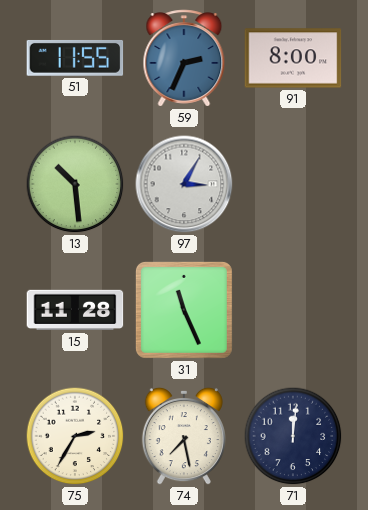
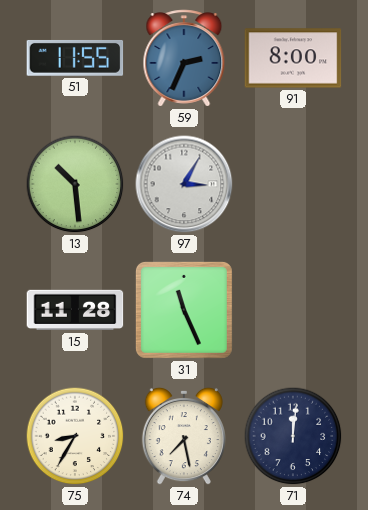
75: 2:35 -> 8:35 (75, 436)
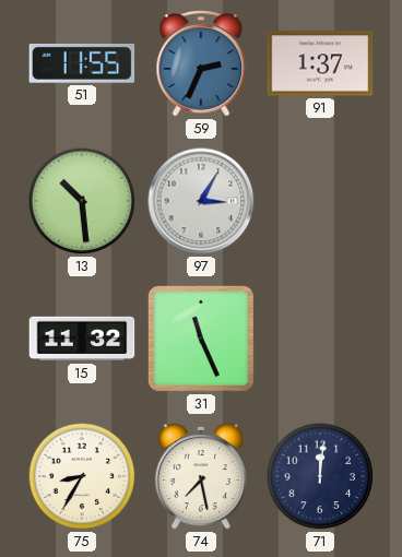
91: 8:00 -> 1:37 (320, 63)
15: 11:28 -> 11:32 (82, 339)
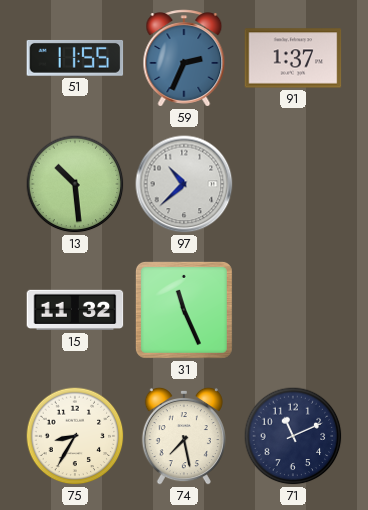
97: 3:05 -> 10:38 (184, 184)
71: 12:01 -> 11:11 (293, 436)
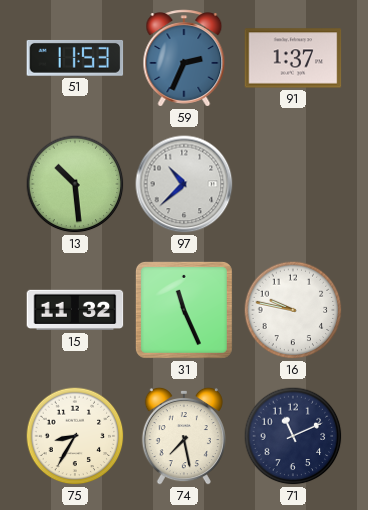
51: 11:55 -> 11:53 (75, 58)
16: none -> 9:47 (293, 310)
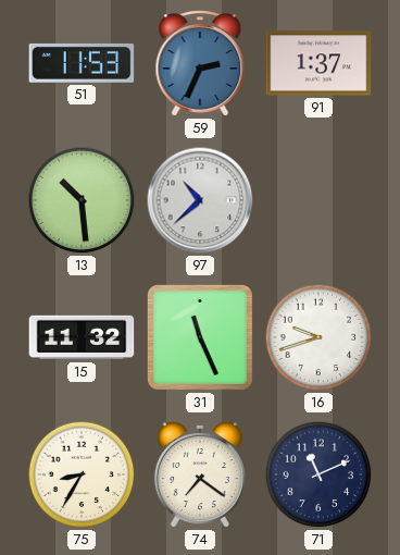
16: 9:47 -> 9:42 (318, 337)
74: 7:28 -> 7:21 (200, 474)
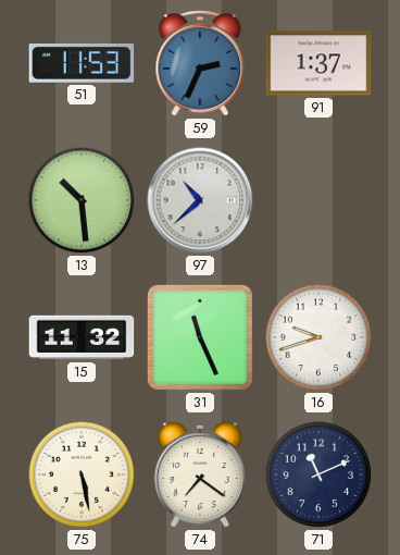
75: 8:35 -> 5:28 (82, 474)
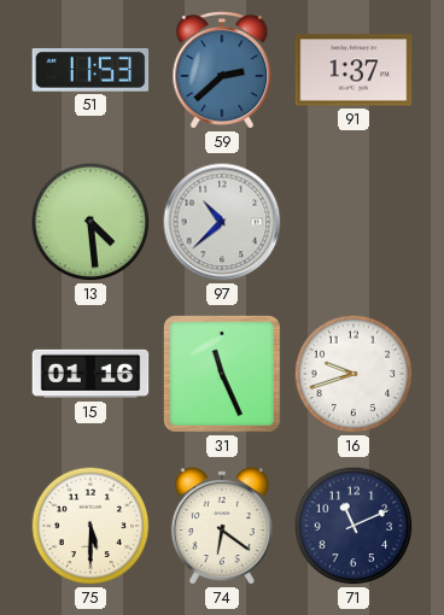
59: 2:34 -> 2:38 (222, 70)
13: 10:29 -> 4:29 (90, 222)
15: 11:32 -> 01:16 (90, 374)
75: 5:28 -> 5:30 (90, 526)
74: 7:21 -> 6:21 (222, 526)
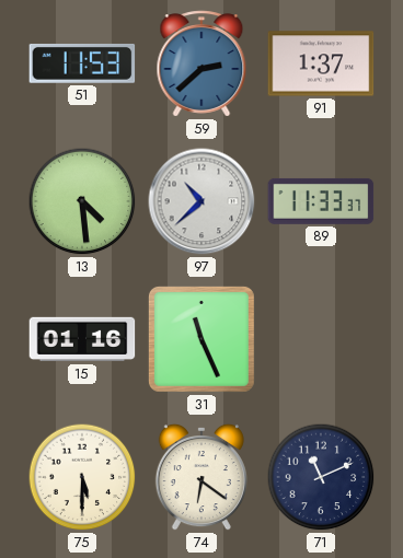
89: none -> 11:33 (321, 201)
16: 9:42 -> none (354, 374)
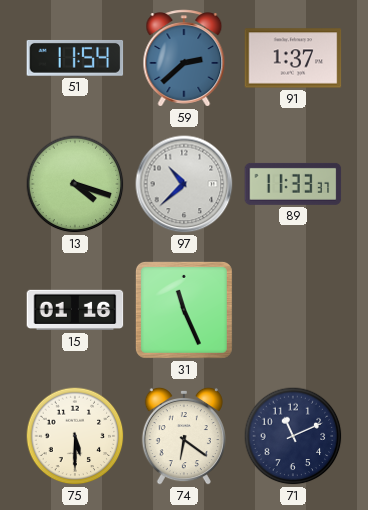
51: 11:53 -> 11:54 (75, 58)
13: 4:29 -> 4:18 (75, 184)
